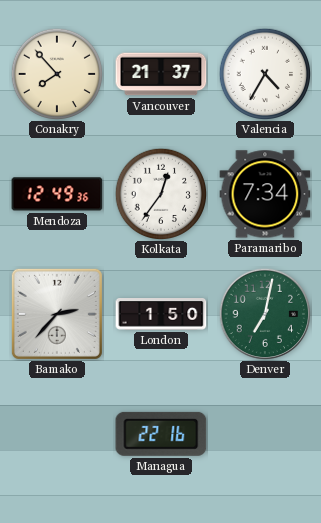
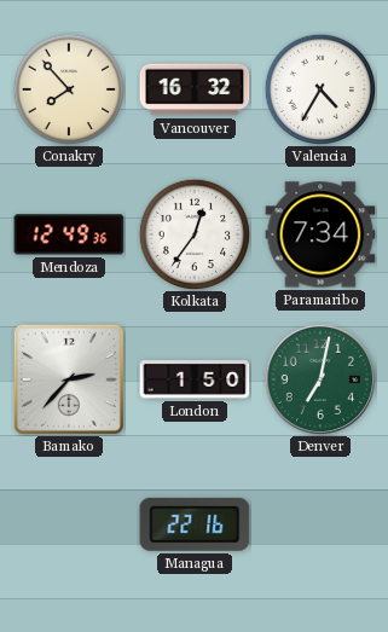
Vancouver: 21:37 -> 16:32 (195, 89)
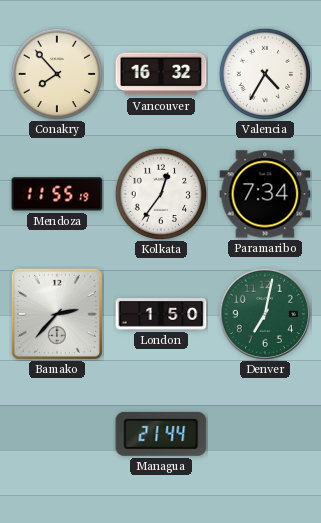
Mendoza: 12:49 -> 11:55 (57, 194)
Managua: 22:16 -> 21:44 (161, 434)
